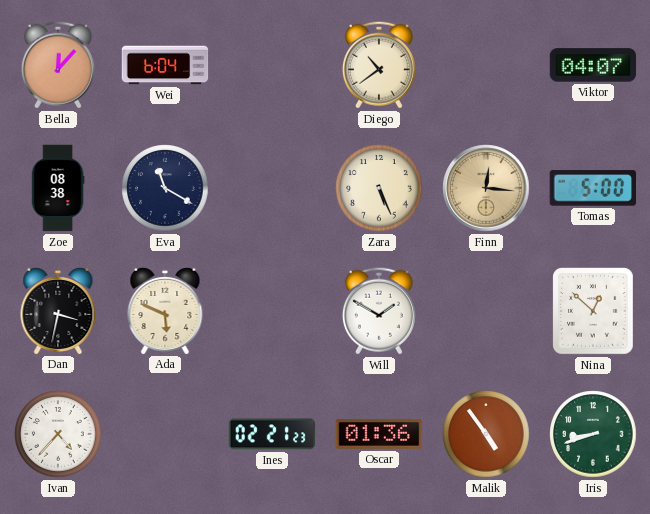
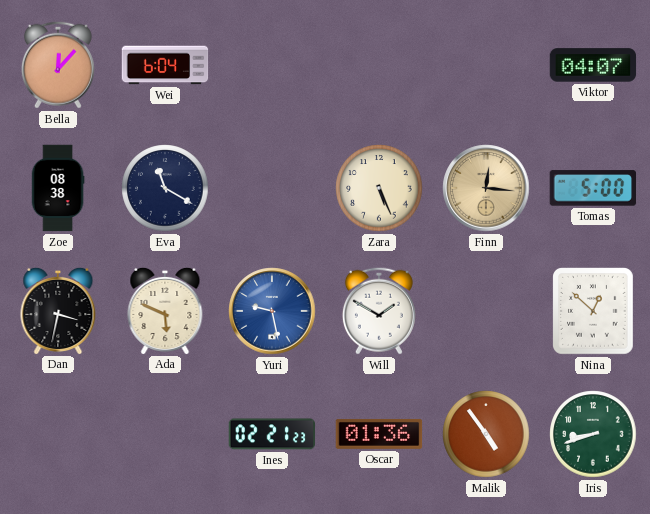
Diego: 10:39 -> none (379, 65)
Yuri: none -> 9:28 (272, 311)
Ivan: 4:37 -> none (58, 434)
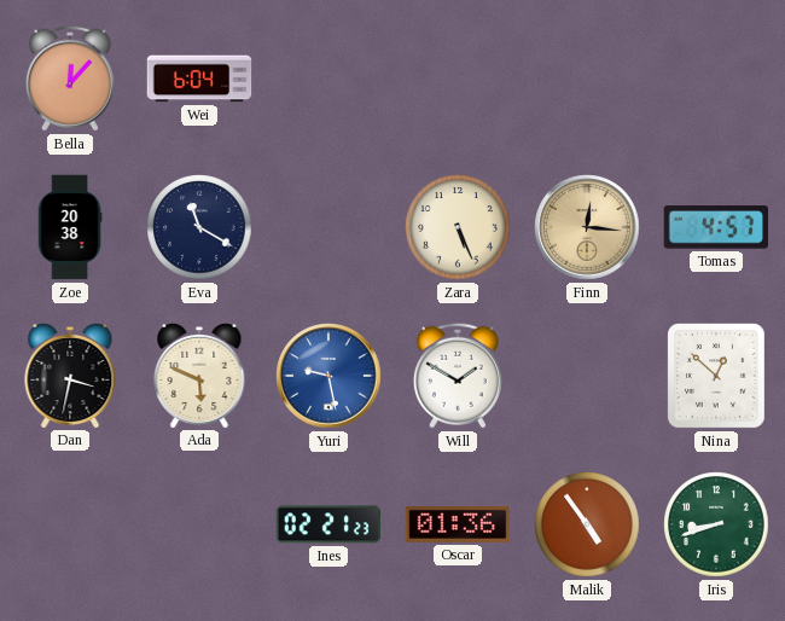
Viktor: 04:07 -> none (593, 65)
Zoe: 08:38 -> 20:38 (70, 227)
Tomas: 5:00 -> 4:57 (716, 227)
